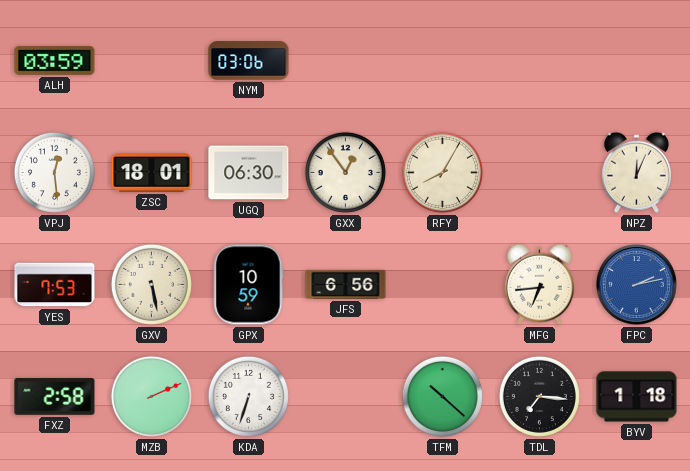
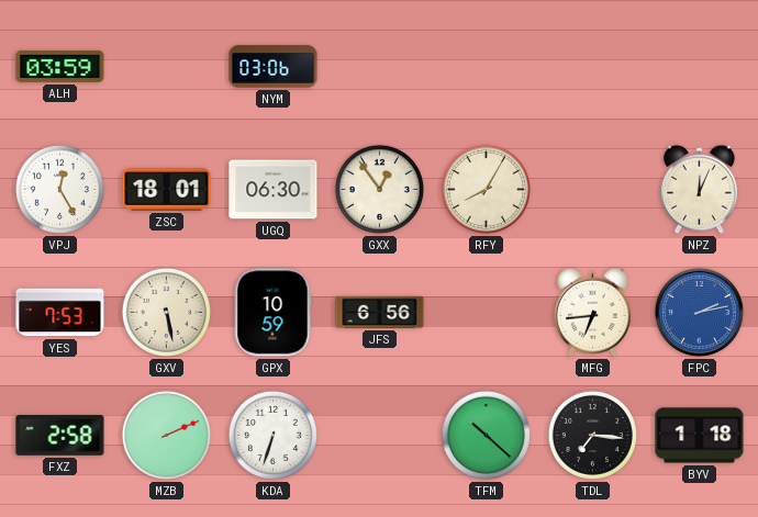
VPJ: 12:29 -> 12:25 (59, 189)
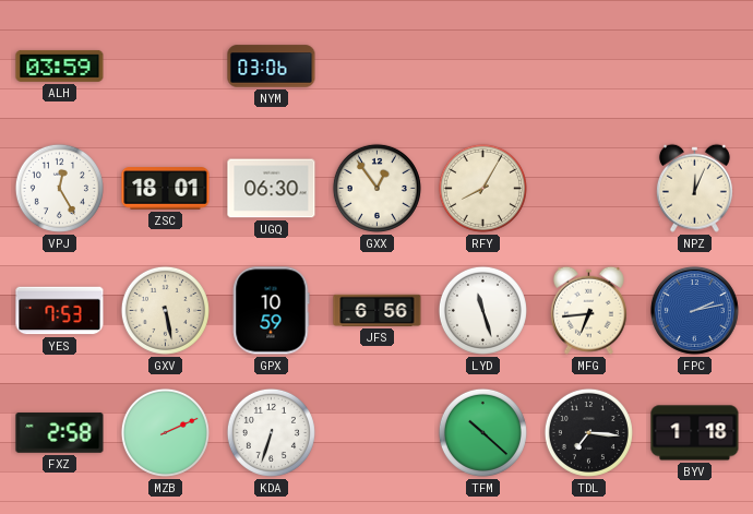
LYD: none -> 11:27 (482, 310)
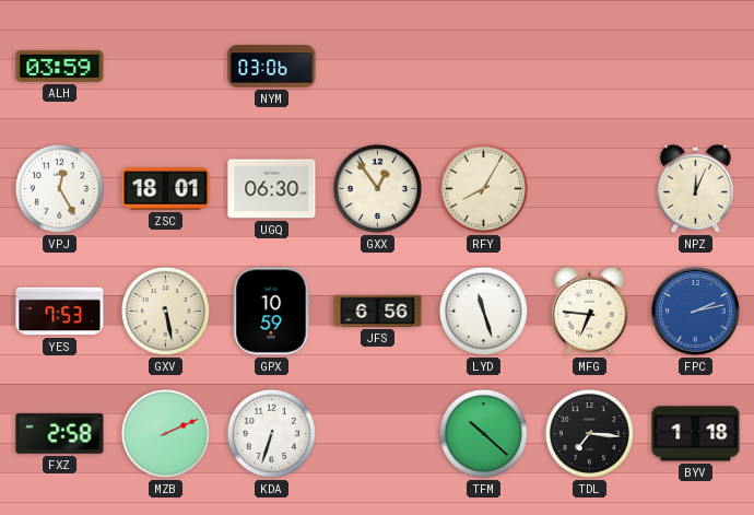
MFG: 6:44 -> 6:46 (589, 311)
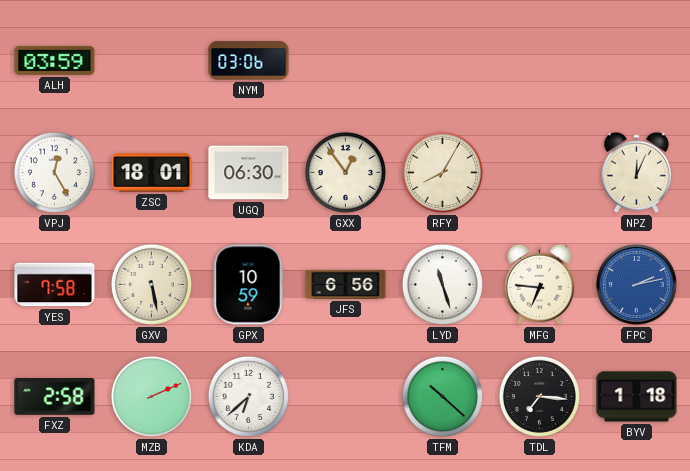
YES: 7:53 -> 7:58 (55, 285)
KDA: 6:33 -> 6:38 (248, 396)
